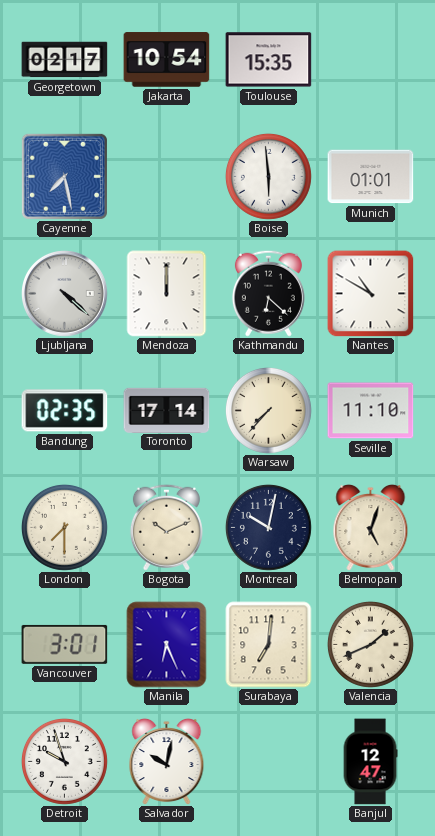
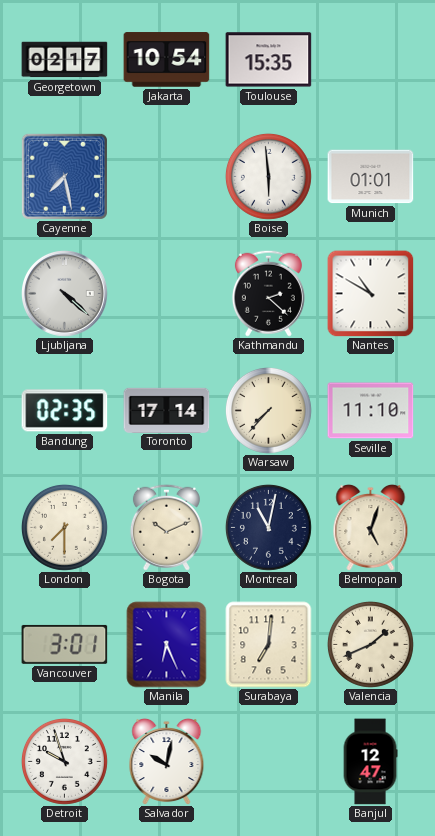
Mendoza: 12:00 -> none (167, 294)
Kathmandu: 6:22 -> 2:22 (268, 293)
Montreal: 10:02 -> 11:02 (268, 527)
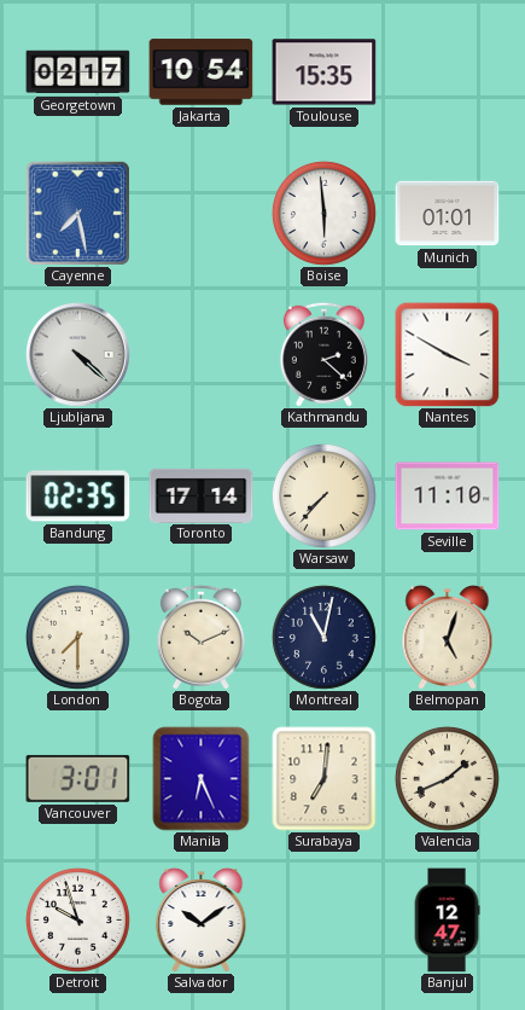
Nantes: 10:50 -> 3:50 (448, 355)
Salvador: 10:02 -> 10:09 (202, 919)
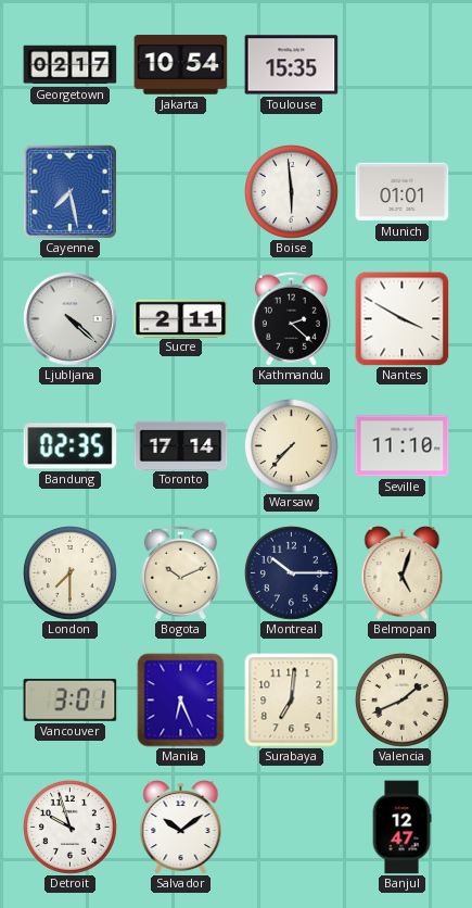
Sucre: none -> 2:11 (181, 318)
Montreal: 11:02 -> 10:15 (291, 572)
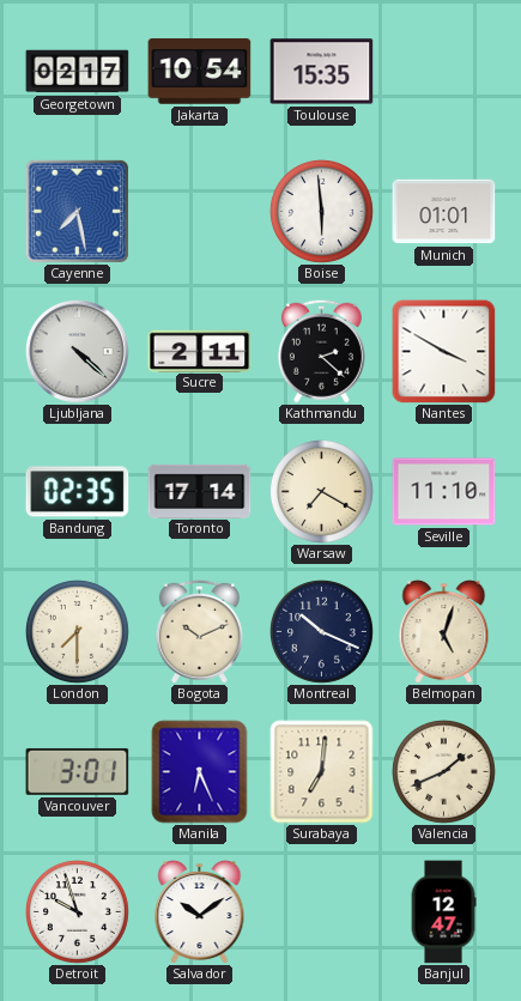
Warsaw: 7:37 -> 7:20 (321, 491)
Montreal: 10:15 -> 10:19 (321, 631)
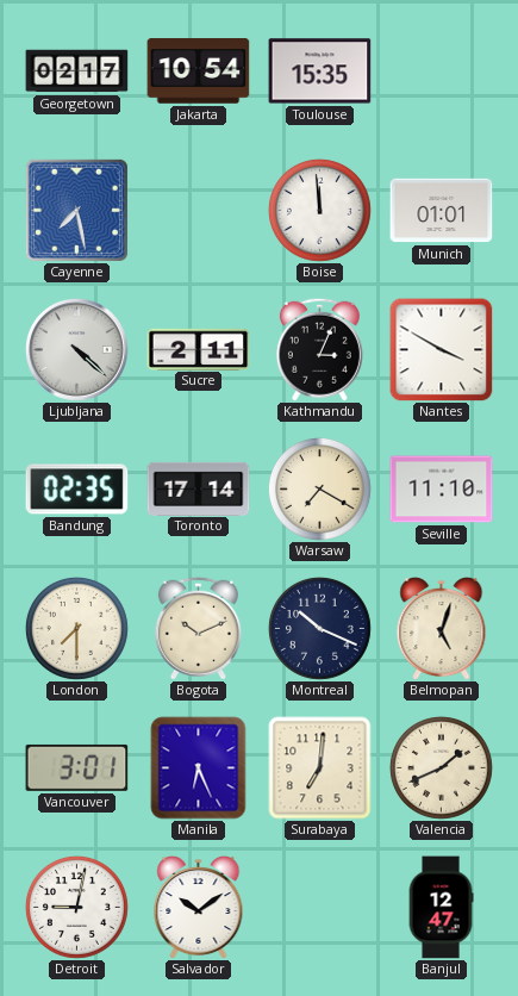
Boise: 5:59 -> 11:59 (319, 210)
Kathmandu: 2:22 -> 3:04 (319, 349)
Detroit: 9:57 -> 9:02 (76, 907)
